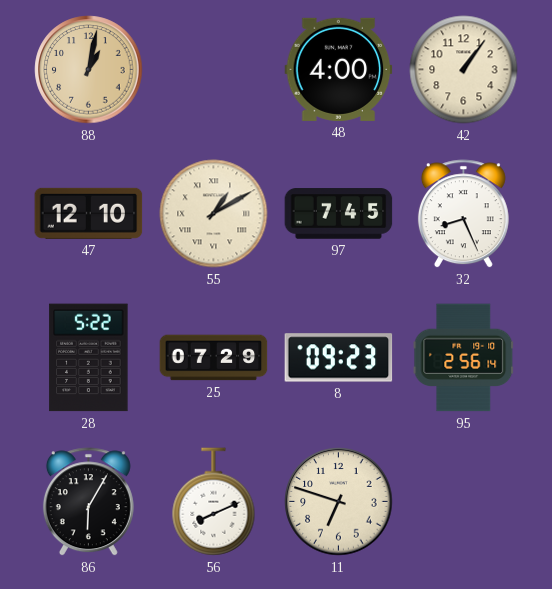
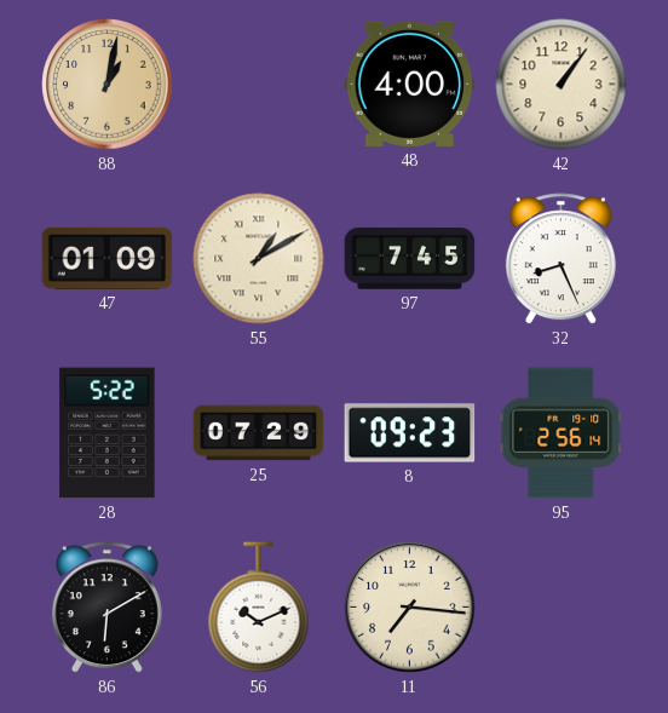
47: 12:10 -> 01:09 (108, 258)
86: 6:05 -> 6:10 (106, 608)
56: 8:11 -> 10:11 (259, 608)
11: 6:48 -> 7:16 (410, 608)
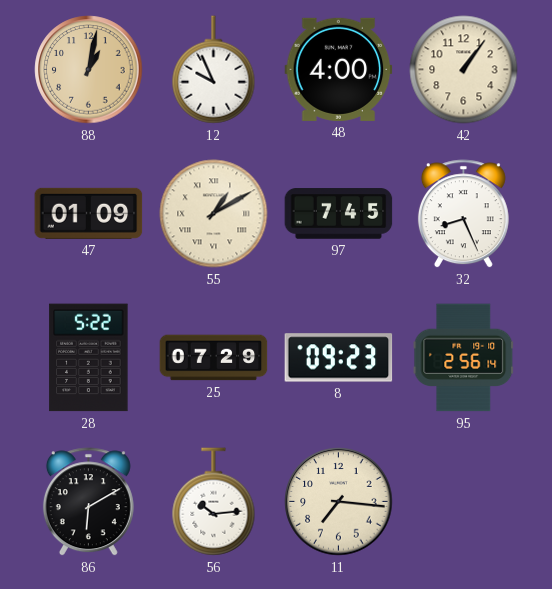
12: none -> 9:56 (214, 70)
56: 10:11 -> 10:14 (214, 502)
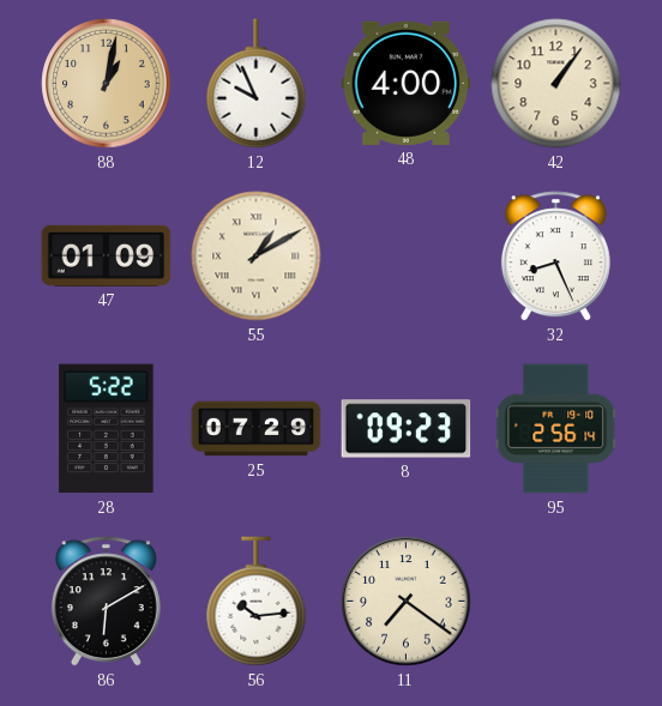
97: 7:45 -> none (339, 214)
11: 7:16 -> 7:21 (407, 602)
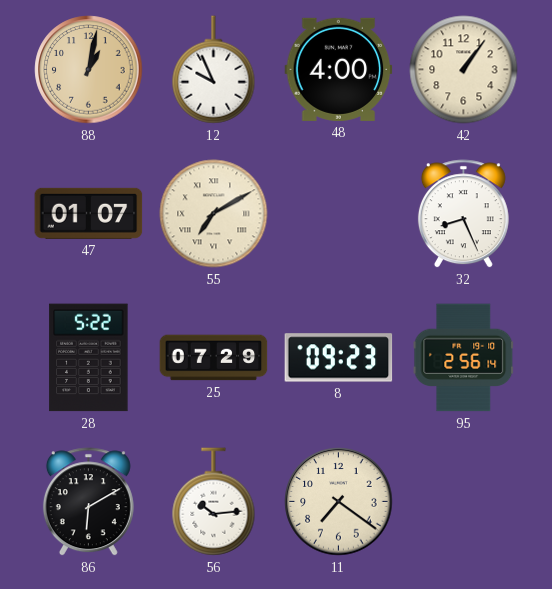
47: 01:09 -> 01:07 (89, 213)
55: 1:10 -> 7:10 (214, 214)
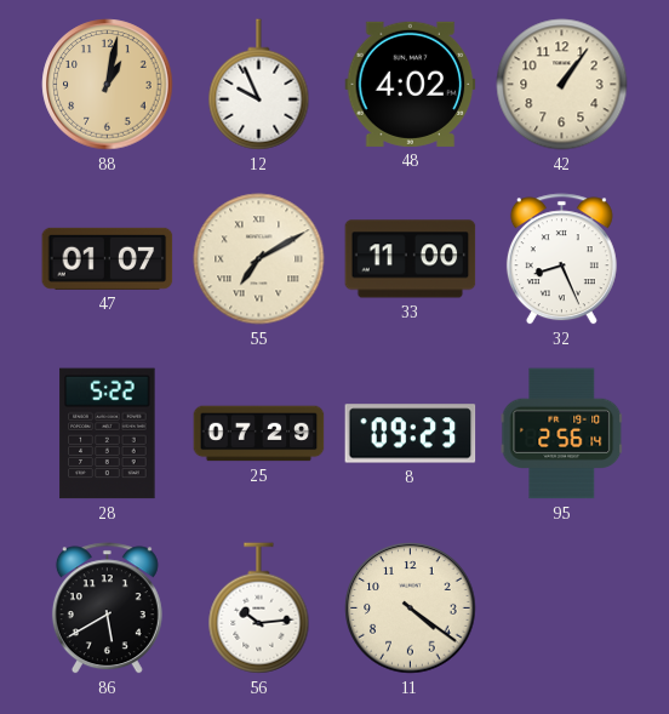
48: 4:00 -> 4:02 (411, 84)
33: none -> 11:00 (411, 259)
86: 6:10 -> 5:40 (107, 609)
11: 7:21 -> 4:21 (411, 609)
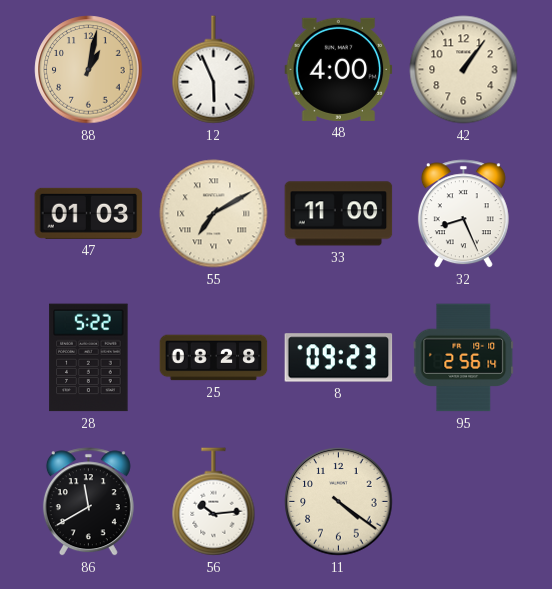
12: 9:56 -> 5:56 (214, 70)
48: 4:02 -> 4:00 (339, 69)
47: 01:07 -> 01:03 (89, 213)
25: 07:29 -> 08:28 (214, 358)
86: 5:40 -> 11:40 (88, 502)
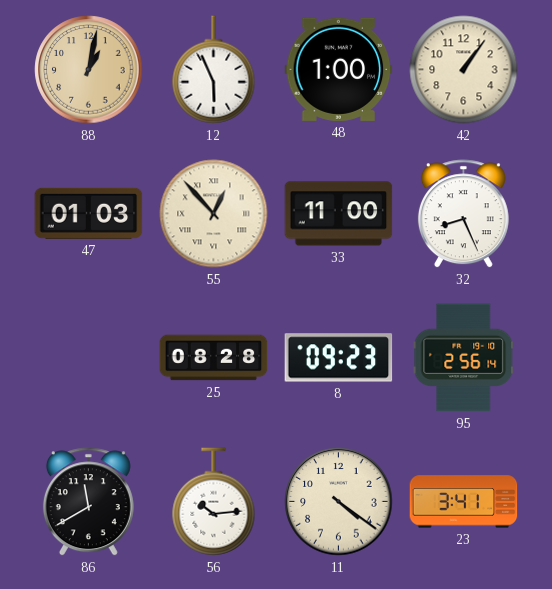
48: 4:00 -> 1:00 (339, 69)
55: 7:10 -> 12:53 (214, 214)
28: 5:22 -> none (89, 358)
23: none -> 3:41 (464, 502)
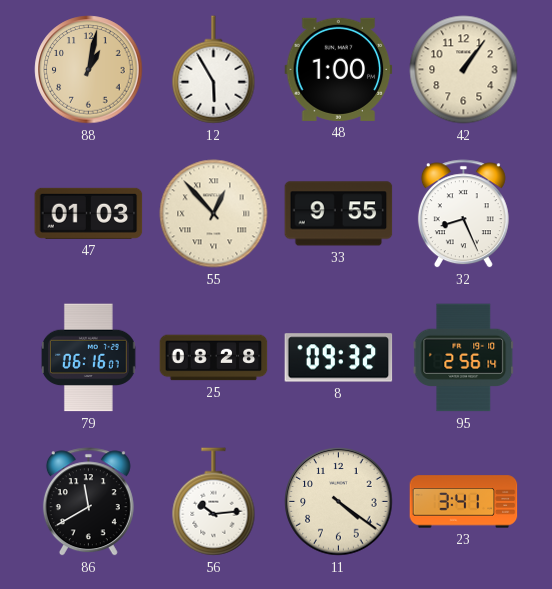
12: 5:56 -> 5:55 (214, 70)
33: 11:00 -> 9:55 (339, 214)
79: none -> 06:16 (89, 358)
8: 09:23 -> 09:32 (339, 358)
